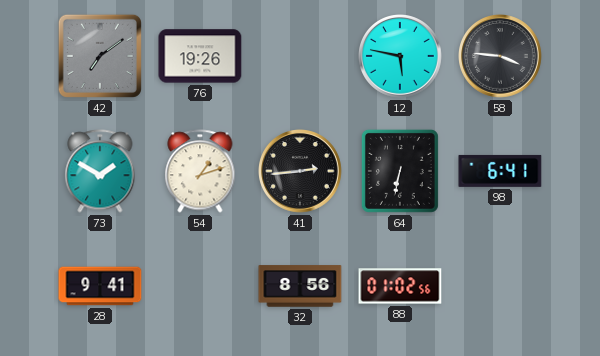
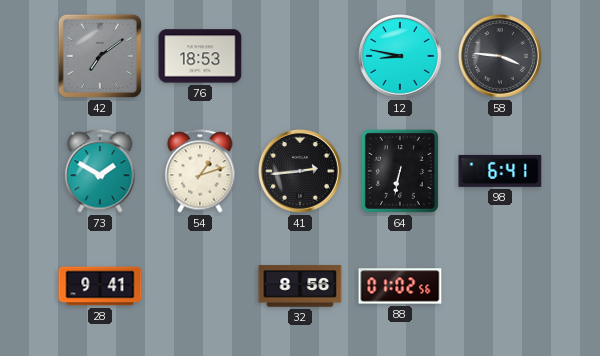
76: 19:26 -> 18:53 (200, 56)
12: 5:47 -> 8:47 (401, 57)
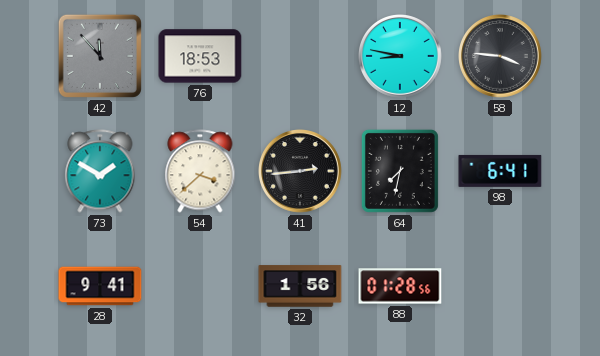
42: 7:09 -> 11:53 (100, 56)
54: 1:12 -> 3:38 (200, 171)
64: 6:32 -> 7:32 (400, 171)
32: 8:56 -> 1:56 (300, 286)
88: 01:02 -> 01:28 (400, 286)
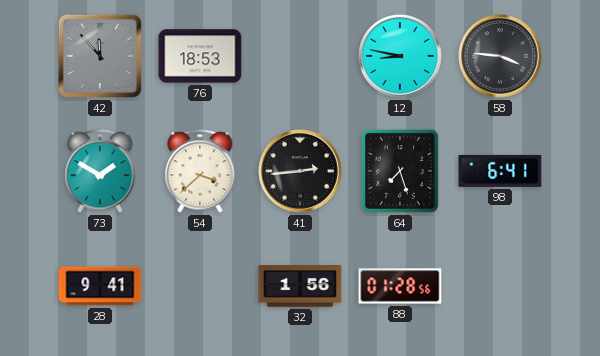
64: 7:32 -> 7:27 (400, 171)
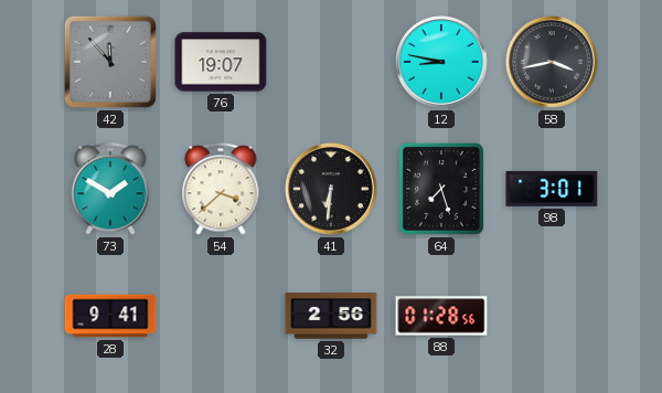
76: 18:53 -> 19:07 (221, 62)
58: 3:46 -> 3:43 (553, 63)
41: 2:44 -> 6:31 (332, 190)
98: 6:41 -> 3:01 (552, 189)
32: 1:56 -> 2:56 (331, 316)
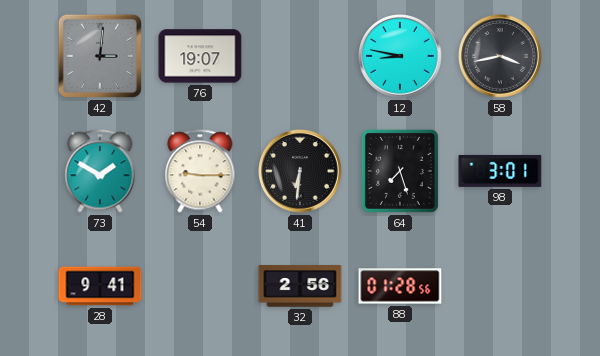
42: 11:53 -> 3:01 (100, 56)
54: 3:38 -> 9:15 (200, 171)
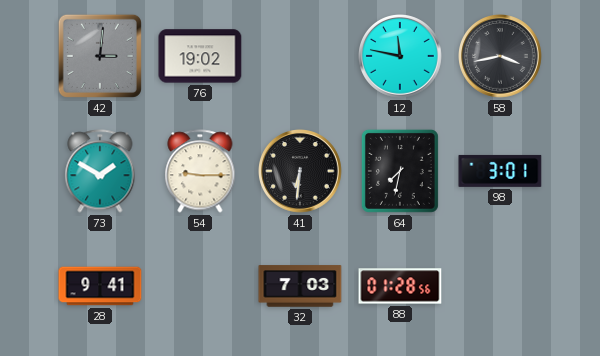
76: 19:07 -> 19:02 (200, 56)
12: 8:47 -> 11:47 (401, 57)
64: 7:27 -> 7:32 (400, 171)
32: 2:56 -> 7:03 (300, 286)
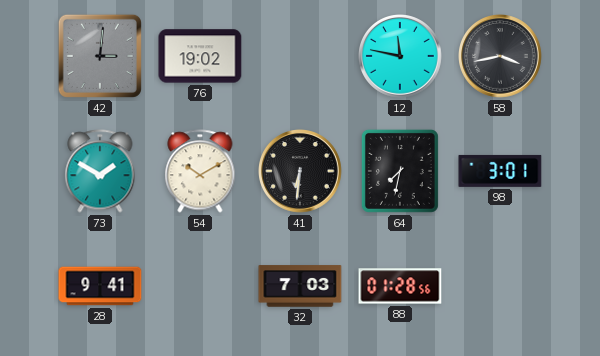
54: 9:15 -> 10:10 (200, 171)
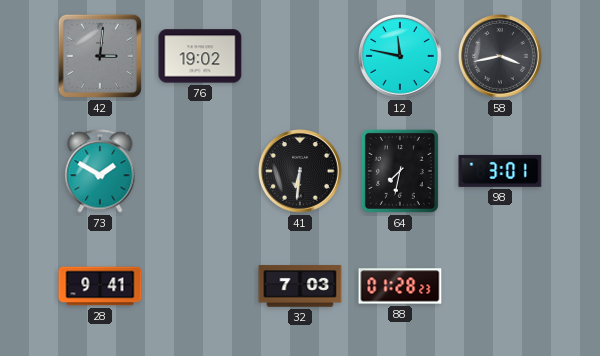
54: 10:10 -> none (200, 171)
88: 01:28:56 -> 01:28:23 (400, 286)
